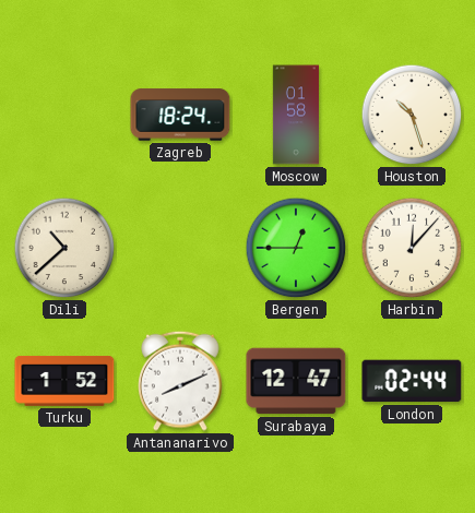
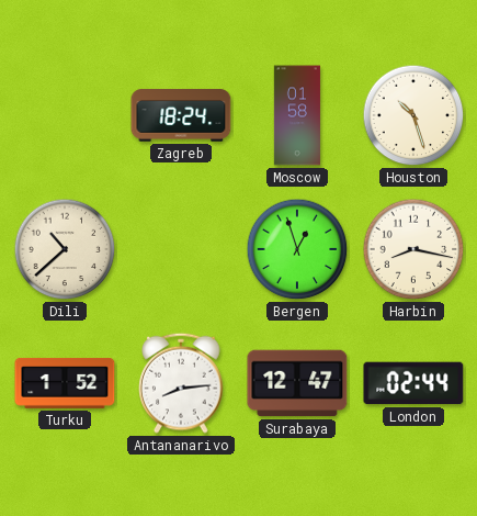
Bergen: 12:45 -> 12:57 (297, 249)
Harbin: 12:07 -> 8:17 (413, 249)
Antananarivo: 8:11 -> 8:14 (181, 383)
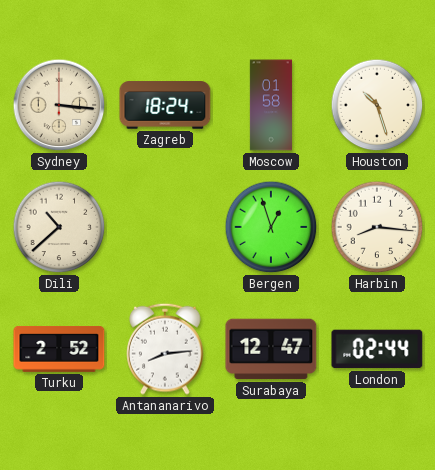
Sydney: none -> 3:16 (59, 105)
Harbin: 8:17 -> 8:16 (377, 227)
Turku: 1:52 -> 2:52 (59, 350)
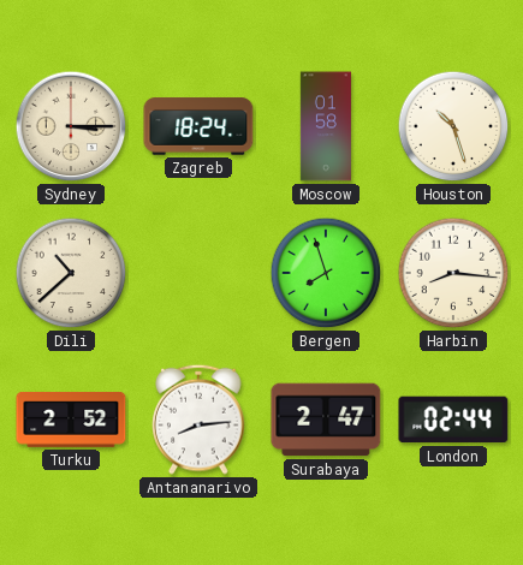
Sydney: 3:16 -> 3:15 (71, 126)
Bergen: 12:57 -> 7:57 (326, 273)
Surabaya: 12:47 -> 2:47 (326, 420)
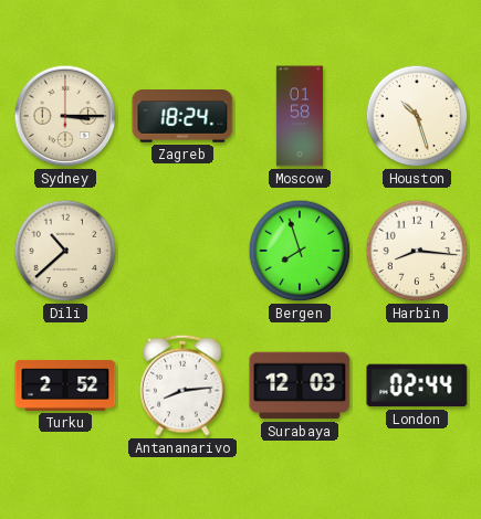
Surabaya: 2:47 -> 12:03 (300, 385)
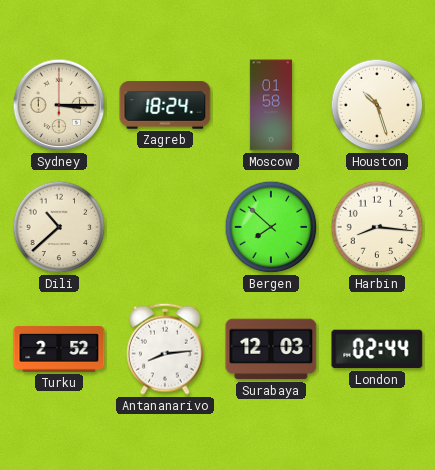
Bergen: 7:57 -> 7:52 (271, 227)
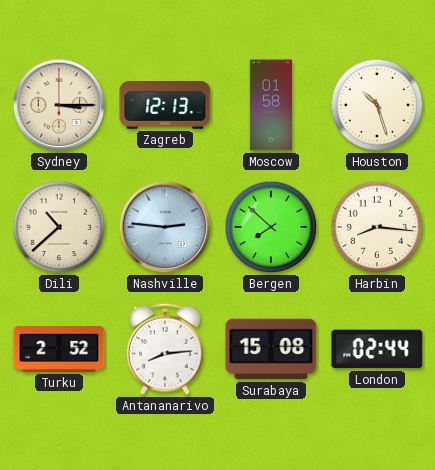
Zagreb: 18:24 -> 12:13 (165, 105)
Nashville: none -> 2:46 (165, 227)
Surabaya: 12:03 -> 15:08 (271, 349)
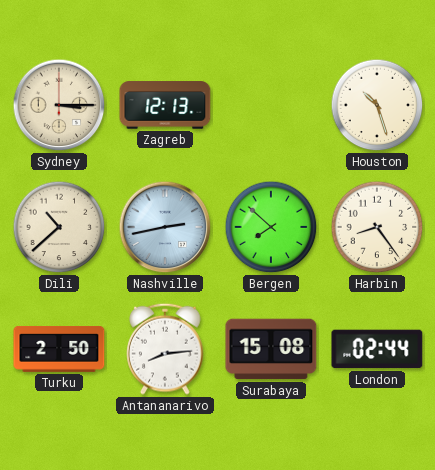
Moscow: 01:58 -> none (271, 105)
Nashville: 2:46 -> 2:43 (165, 227)
Harbin: 8:16 -> 8:24 (377, 227)
Turku: 2:52 -> 2:50 (59, 350)
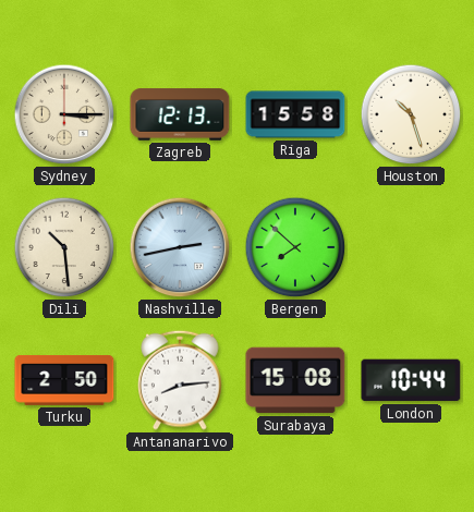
Riga: none -> 15:58 (295, 114)
Dili: 10:38 -> 10:29 (64, 247)
Harbin: 8:24 -> none (377, 227)
London: 02:44 -> 10:44 (411, 380)
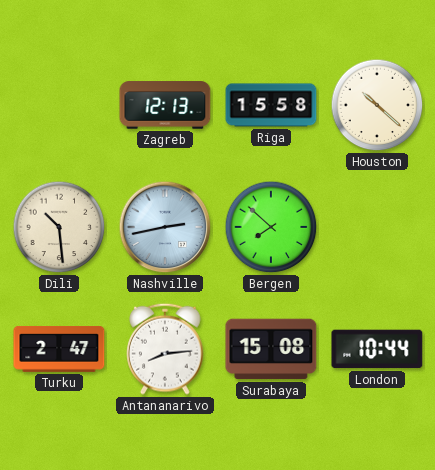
Sydney: 3:15 -> none (64, 114)
Houston: 10:27 -> 10:22 (377, 105)
Turku: 2:50 -> 2:47 (59, 350)
